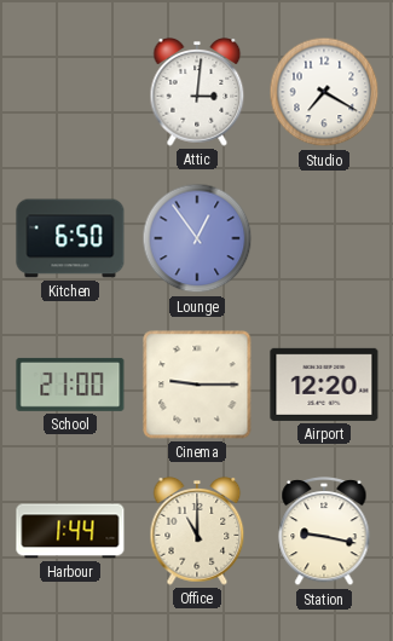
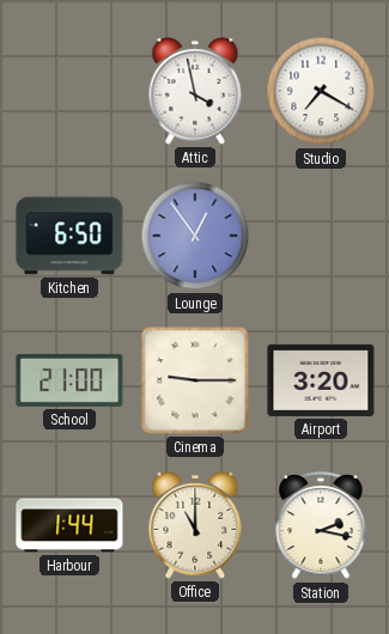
Attic: 3:01 -> 3:58 (195, 92)
Airport: 12:20 -> 3:20 (321, 380)
Station: 9:17 -> 2:17 (321, 526)
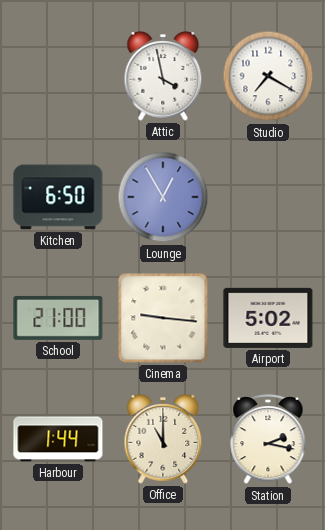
Lounge: 12:54 -> 12:55 (163, 197)
Cinema: 9:15 -> 9:16 (163, 318)
Airport: 3:20 -> 5:02 (268, 318)
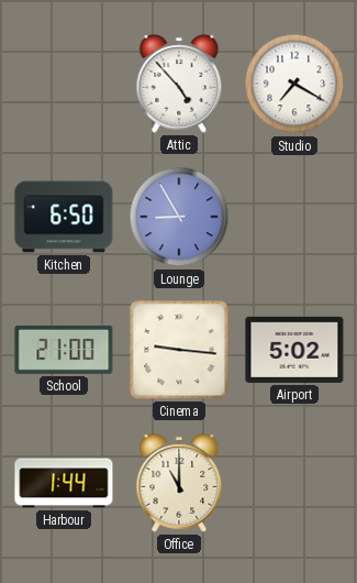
Attic: 3:58 -> 4:53 (179, 85)
Lounge: 12:55 -> 8:55 (179, 217)
Station: 2:17 -> none (268, 440)
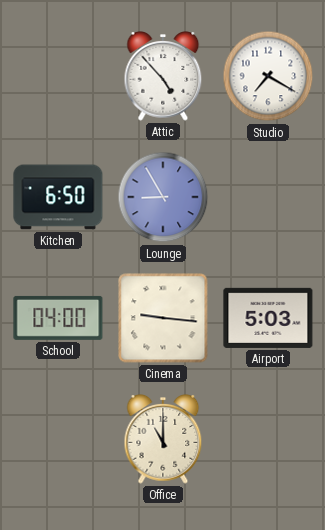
School: 21:00 -> 04:00 (58, 318)
Airport: 5:02 -> 5:03 (268, 318)
Harbour: 1:44 -> none (64, 483)
